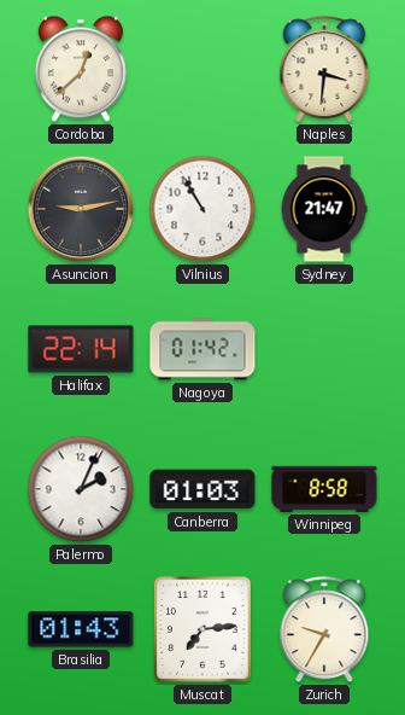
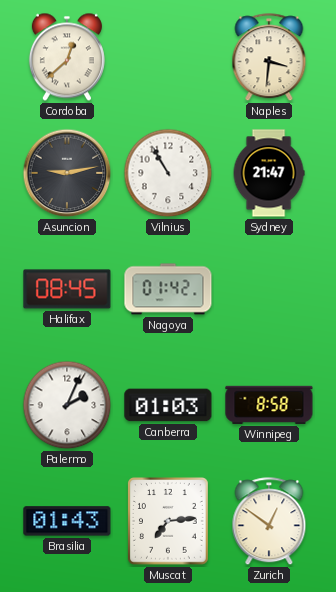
Halifax: 22:14 -> 08:45 (67, 289)
Zurich: 9:35 -> 12:51 (269, 522)
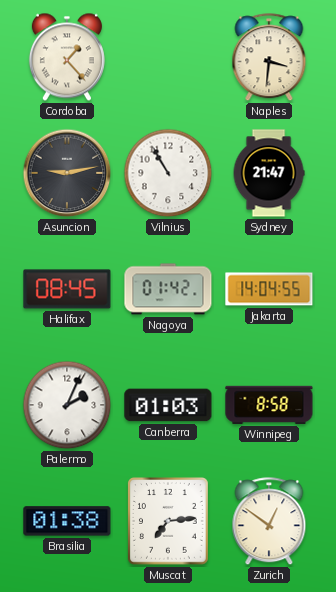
Cordoba: 12:38 -> 1:23 (67, 57)
Jakarta: none -> 14:04 (269, 289)
Brasilia: 01:43 -> 01:38 (67, 521)
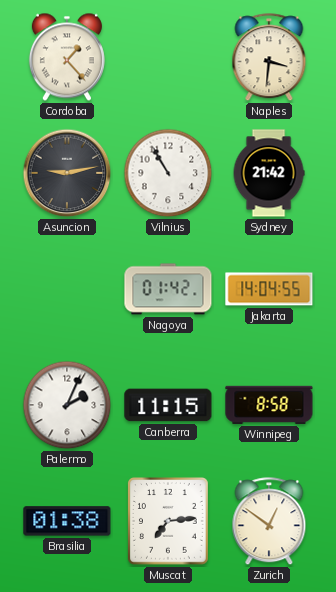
Sydney: 21:47 -> 21:42 (269, 173)
Halifax: 08:45 -> none (67, 289)
Canberra: 01:03 -> 11:15 (168, 405)
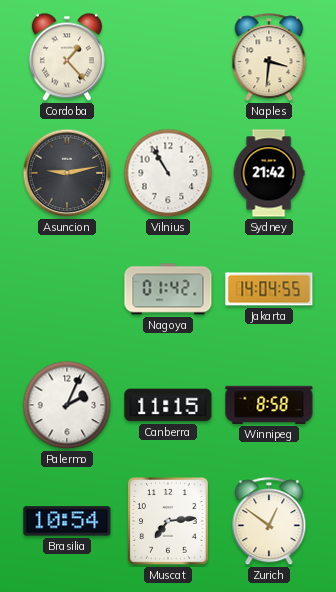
Brasilia: 01:38 -> 10:54 (67, 521)
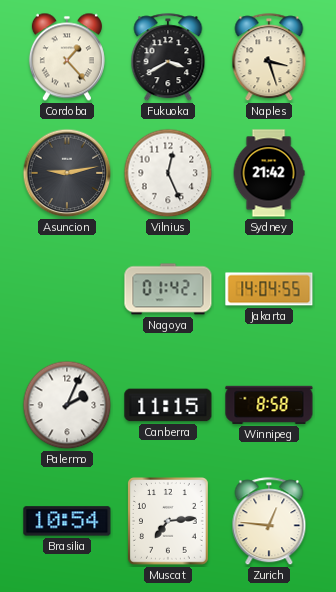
Fukuoka: none -> 3:40 (168, 58)
Naples: 3:31 -> 3:27 (269, 58)
Vilnius: 10:55 -> 12:26 (168, 173)
Zurich: 12:51 -> 12:46 (269, 522)
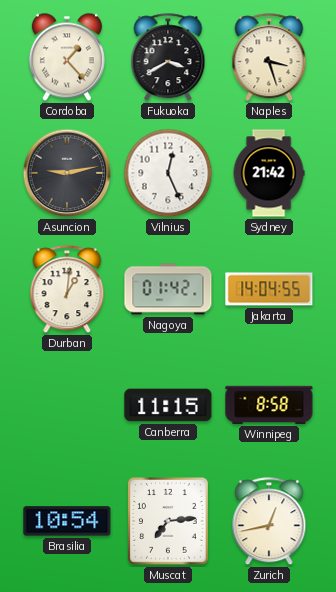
Durban: none -> 1:01 (67, 290)
Palermo: 2:04 -> none (67, 405)
Zurich: 12:46 -> 12:43 (269, 522)
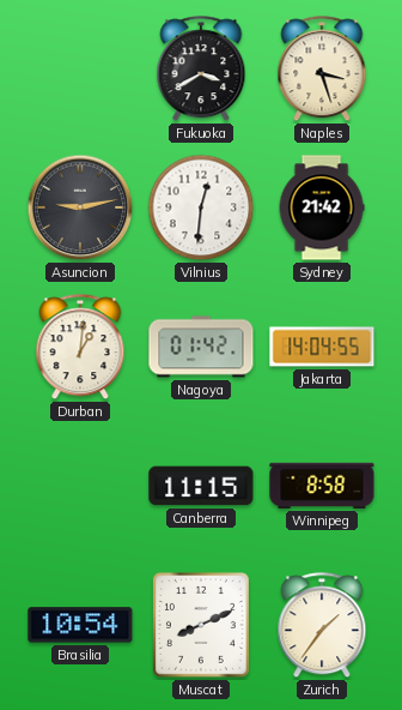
Cordoba: 1:23 -> none (67, 57)
Vilnius: 12:26 -> 12:31 (201, 207)
Muscat: 7:14 -> 8:11 (202, 626)
Zurich: 12:43 -> 1:36 (322, 626)
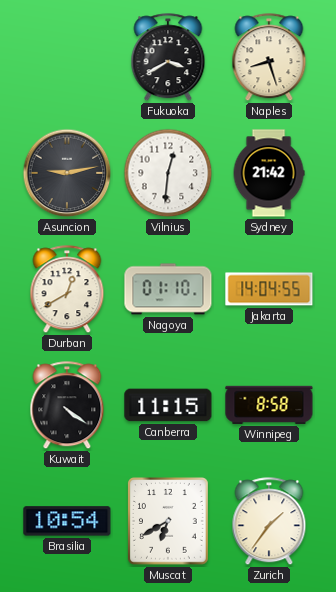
Naples: 3:27 -> 8:27 (269, 58)
Durban: 1:01 -> 12:40 (67, 290)
Nagoya: 01:42 -> 01:10 (168, 289)
Kuwait: none -> 4:21 (67, 406)
Muscat: 8:11 -> 6:40 (169, 522)
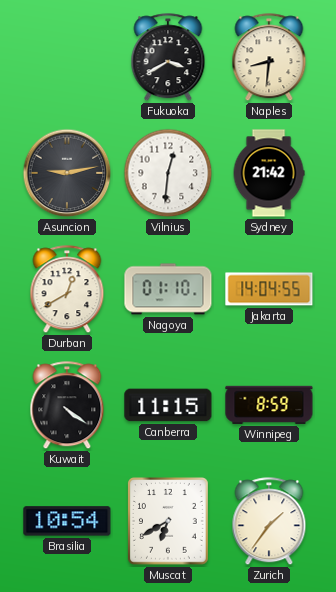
Naples: 8:27 -> 8:31 (269, 58)
Winnipeg: 8:58 -> 8:59 (269, 405)
